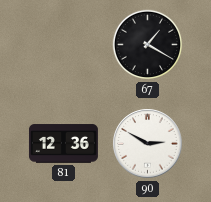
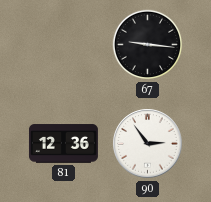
67: 1:20 -> 9:16 (148, 45)
90: 2:50 -> 2:54 (148, 144)
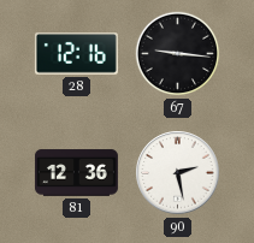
28: none -> 12:16 (76, 54)
90: 2:54 -> 2:28 (178, 173)
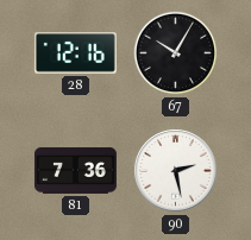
67: 9:16 -> 10:05 (176, 53)
81: 12:36 -> 7:36 (75, 171)
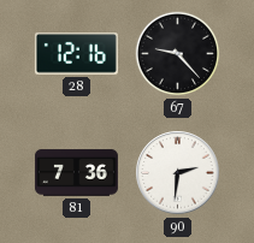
67: 10:05 -> 9:23 (178, 54)
90: 2:28 -> 2:31 (178, 173)
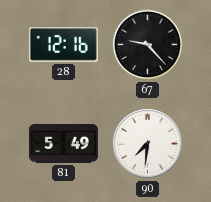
81: 7:36 -> 5:49 (63, 144)
90: 2:31 -> 7:31 (148, 144)
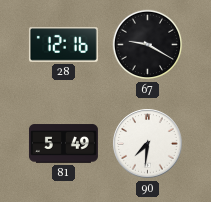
67: 9:23 -> 9:20 (148, 45)
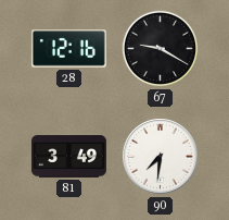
81: 5:49 -> 3:49 (68, 157)
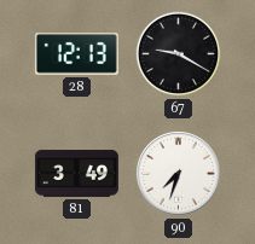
28: 12:16 -> 12:13 (76, 54)
90: 7:31 -> 7:33 (179, 174)
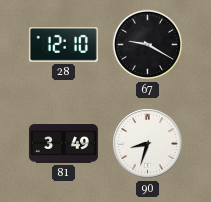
28: 12:13 -> 12:10 (63, 45)
90: 7:33 -> 8:33 (148, 144)
